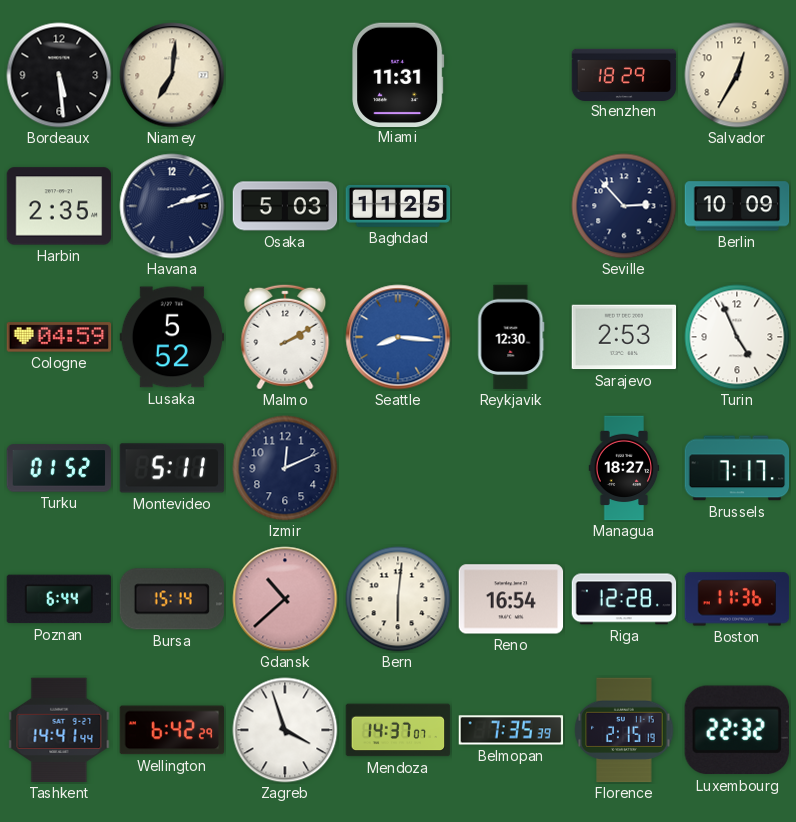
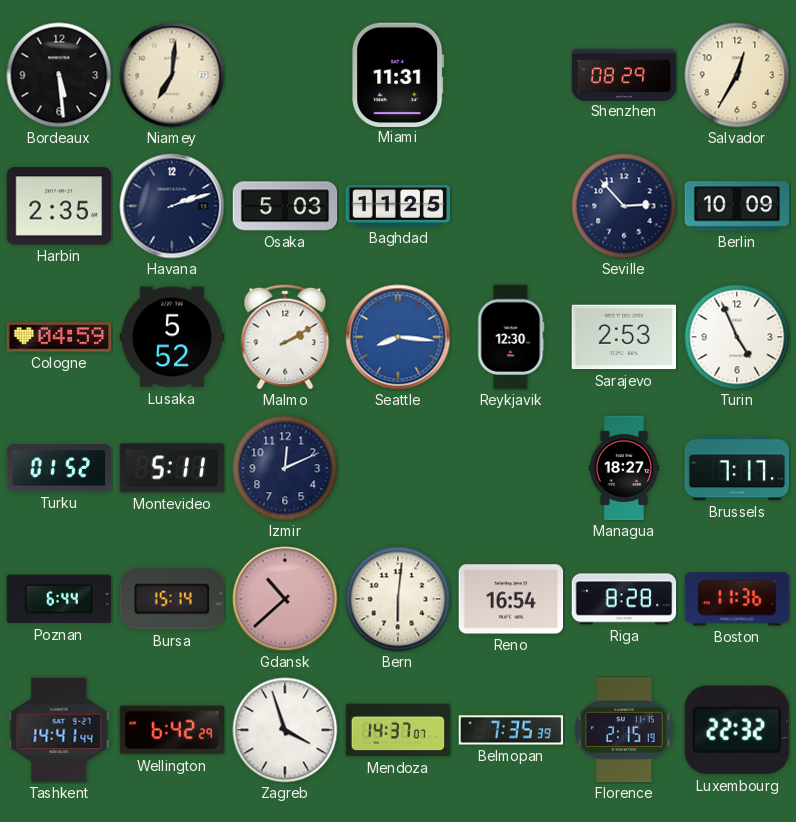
Shenzhen: 18:29 -> 08:29 (624, 74)
Riga: 12:28 -> 8:28 (624, 599)
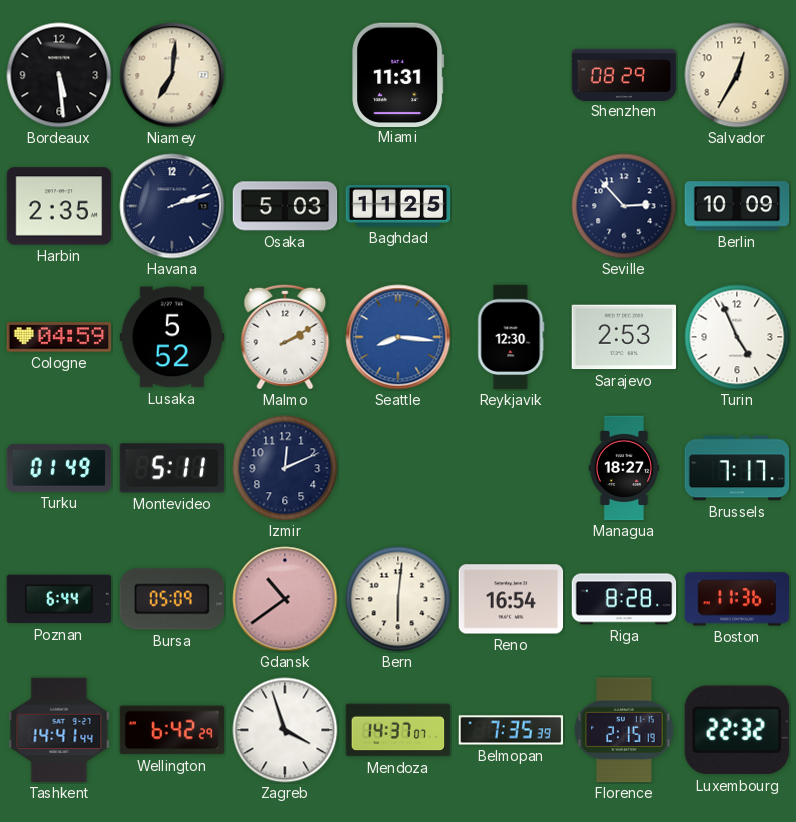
Turku: 01:52 -> 01:49 (59, 468)
Bursa: 15:14 -> 05:09 (171, 599)
Gdansk: 10:38 -> 10:39 (285, 599)
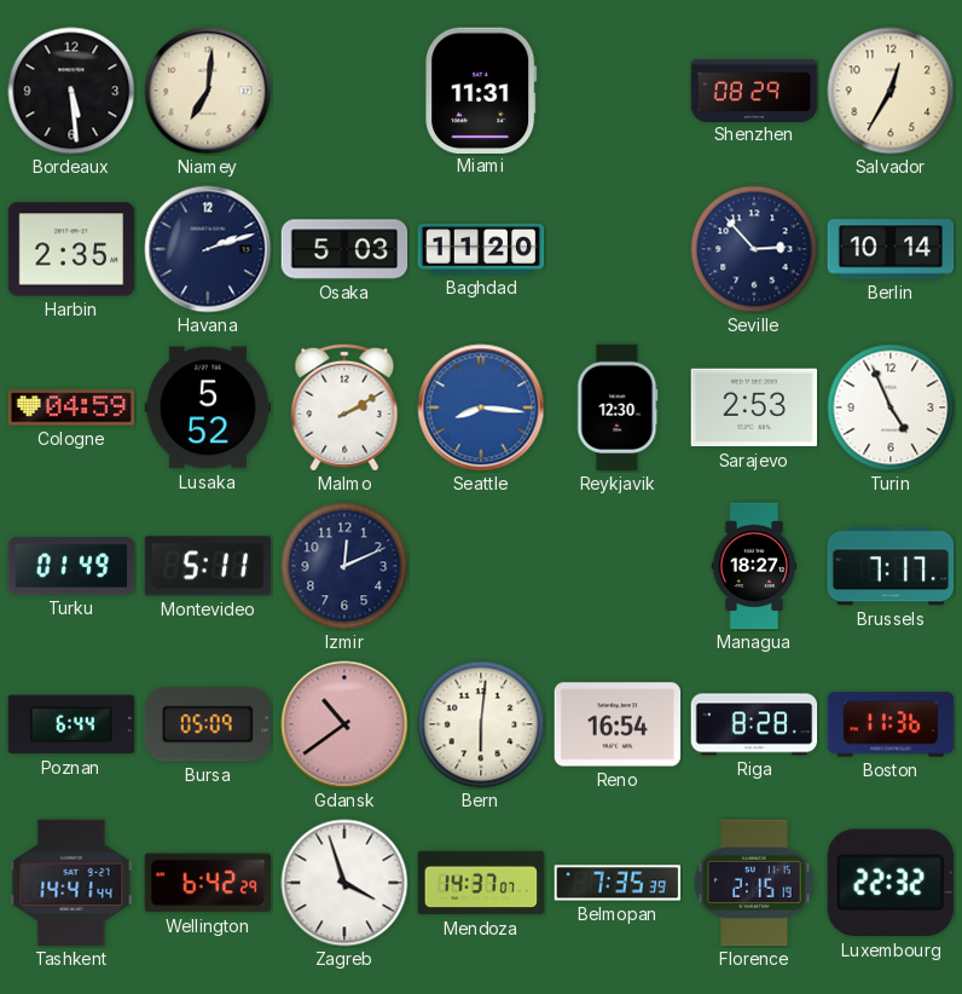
Baghdad: 11:25 -> 11:20 (481, 249)
Berlin: 10:09 -> 10:14 (891, 249)
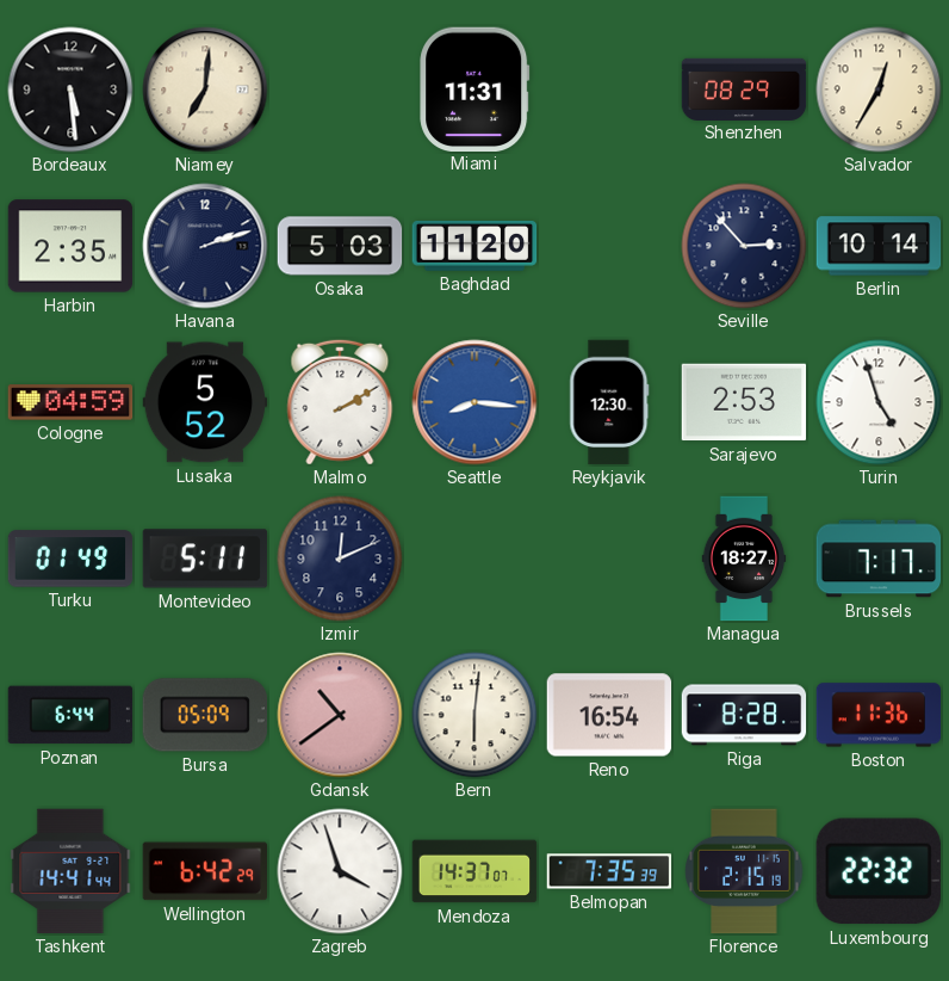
Turin: 4:56 -> 4:57 (879, 402)
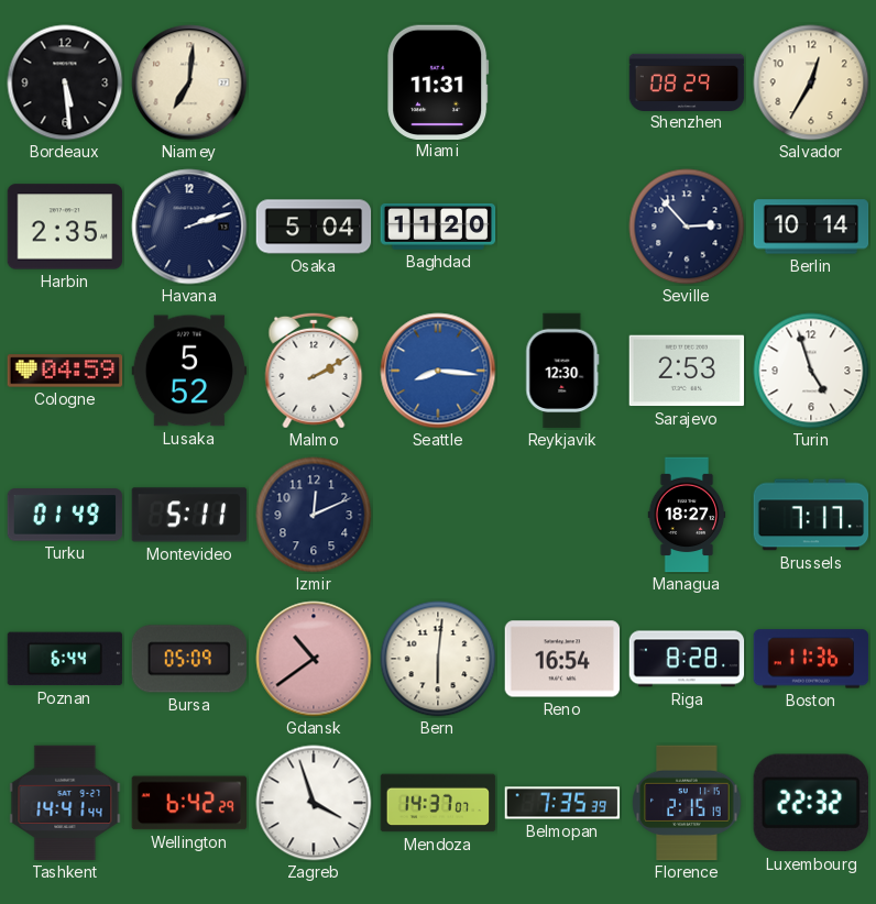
Osaka: 5:03 -> 5:04 (314, 227)
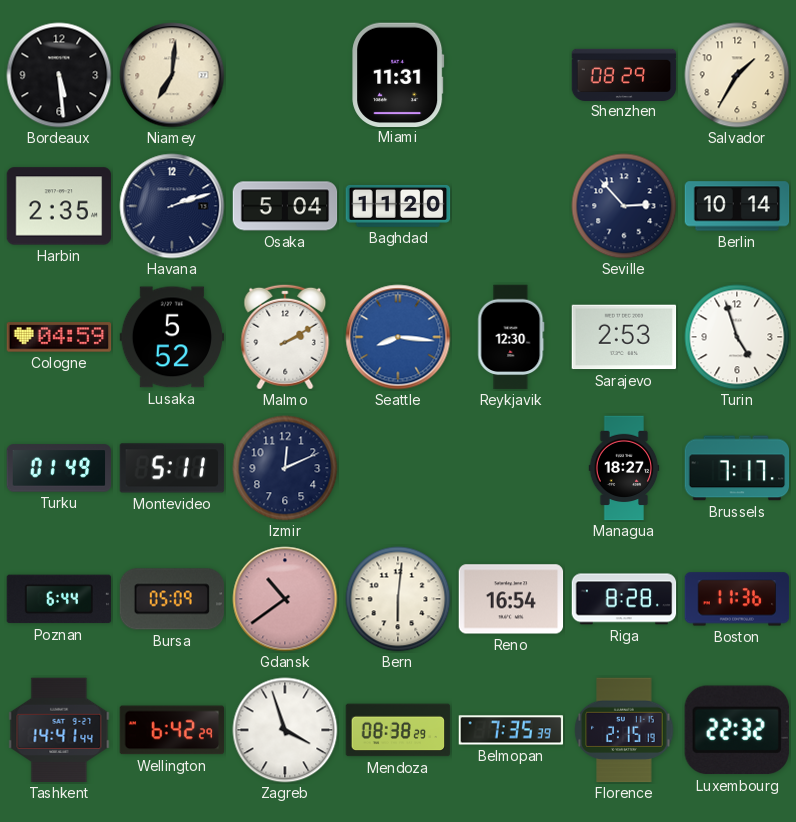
Salvador: 12:35 -> 1:35 (737, 75)
Mendoza: 14:37 -> 08:38 (398, 730)
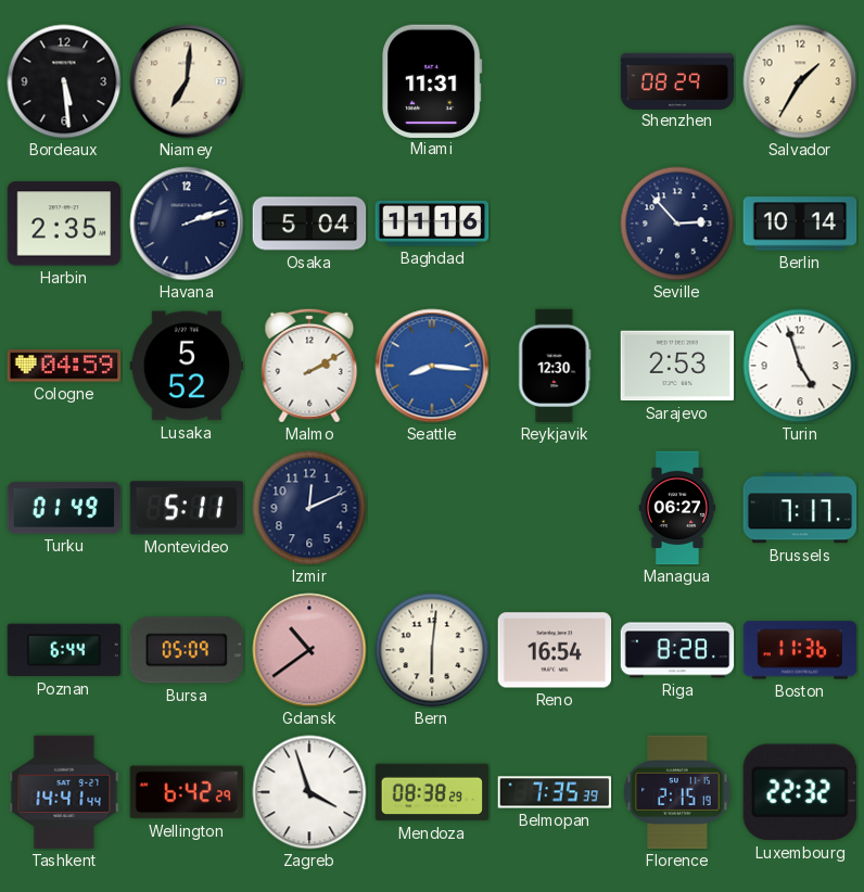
Baghdad: 11:20 -> 11:16 (432, 224)
Managua: 18:27 -> 06:27 (677, 508)
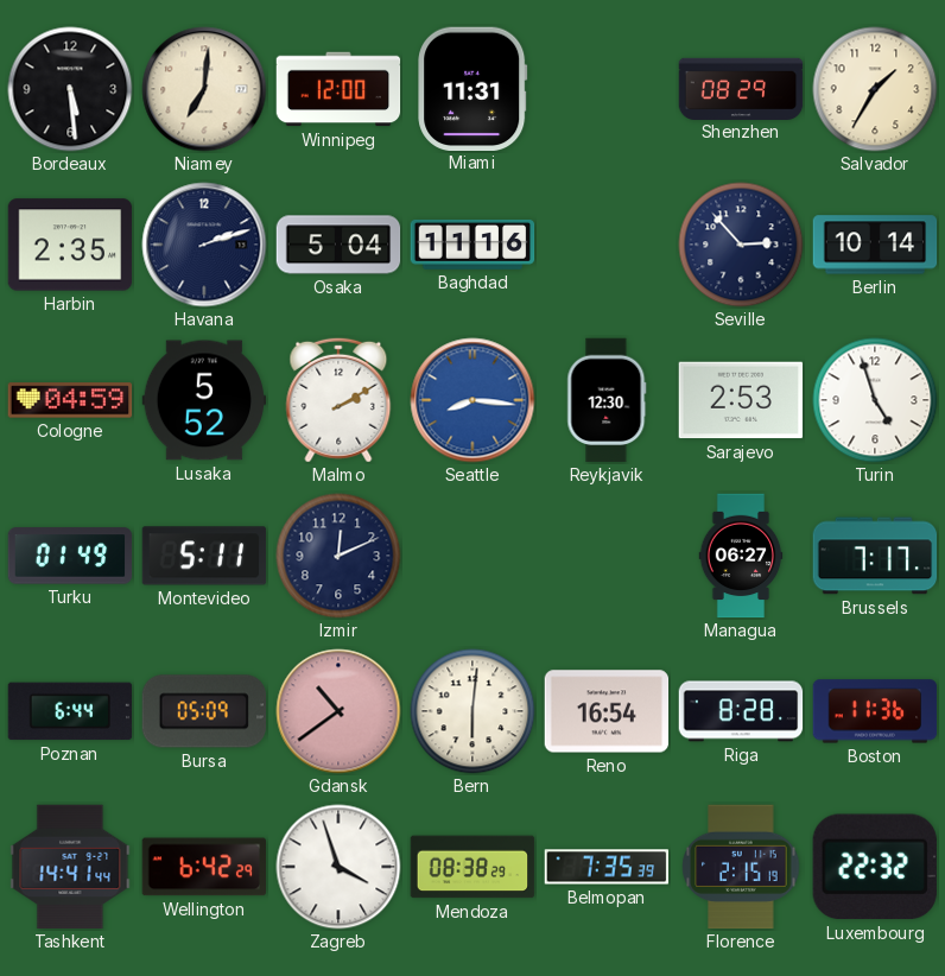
Winnipeg: none -> 12:00 (338, 89)
